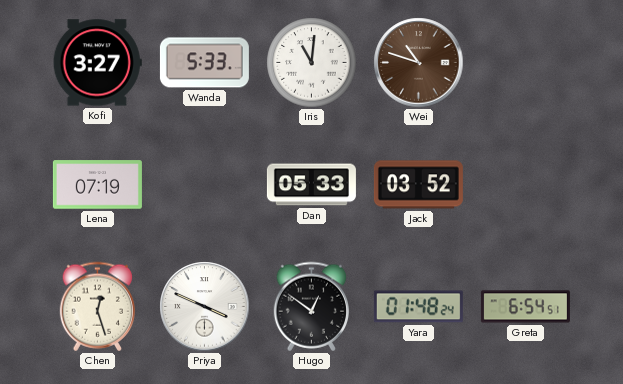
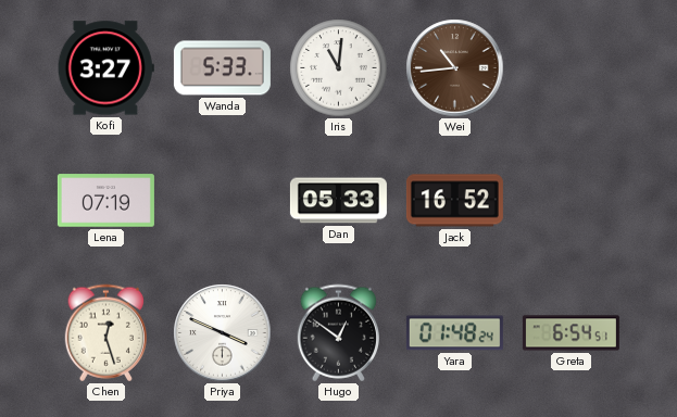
Wei: 10:48 -> 10:44 (455, 68)
Jack: 03:52 -> 16:52 (454, 201)
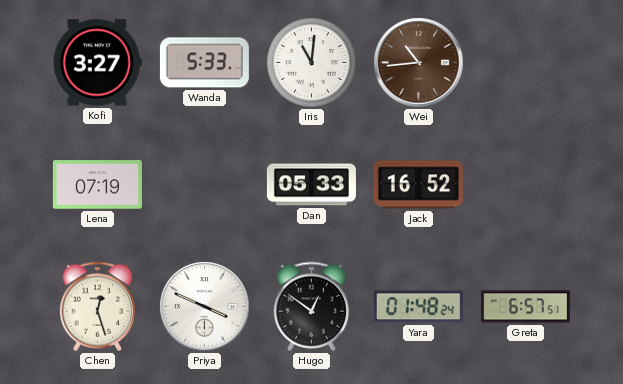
Greta: 6:54 -> 6:57 (525, 307)
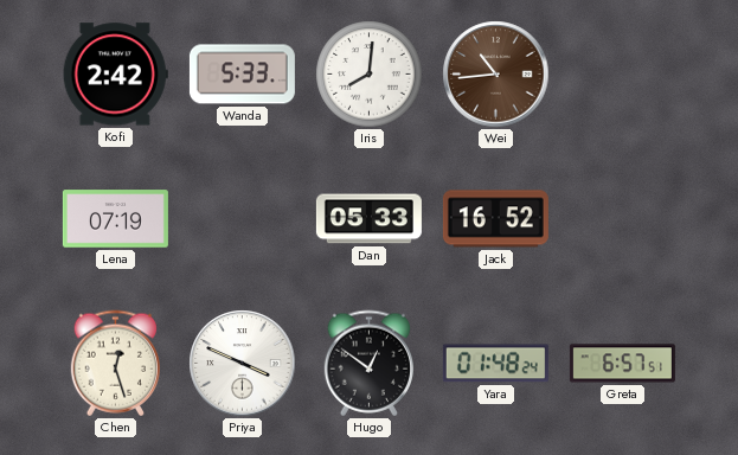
Kofi: 3:27 -> 2:42 (115, 75)
Iris: 11:01 -> 8:01 (370, 75)
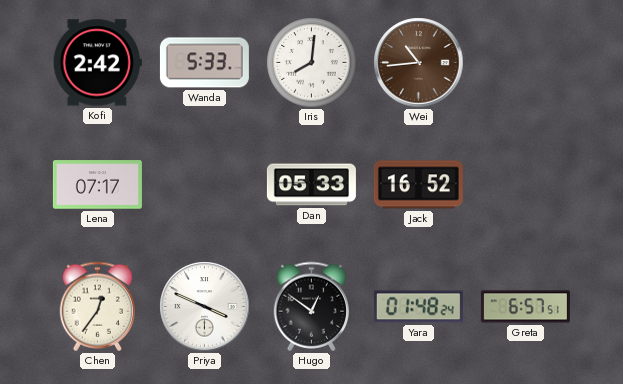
Lena: 07:19 -> 07:17 (97, 185)
Chen: 12:27 -> 12:36 (97, 307)
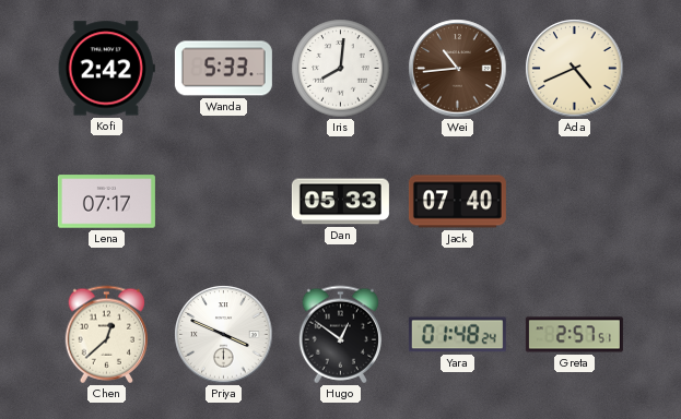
Ada: none -> 4:41 (575, 69)
Jack: 16:52 -> 07:40 (457, 202)
Chen: 12:36 -> 12:38 (106, 335)
Greta: 6:57 -> 2:57 (574, 335)
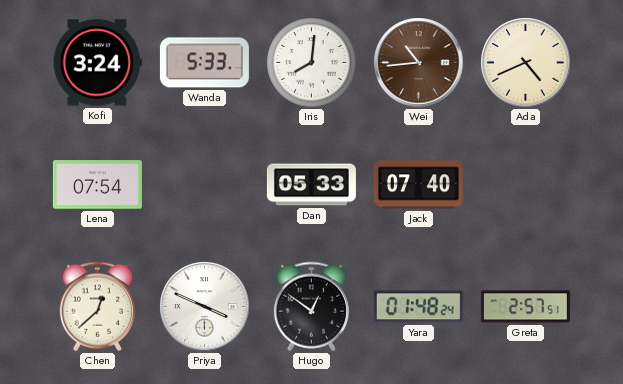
Kofi: 2:42 -> 3:24 (97, 63)
Lena: 07:17 -> 07:54 (97, 185)
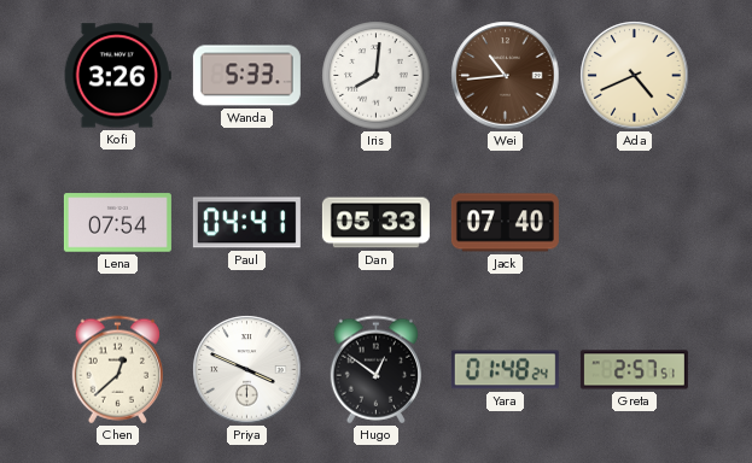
Kofi: 3:24 -> 3:26 (117, 76)
Paul: none -> 04:41 (246, 223)
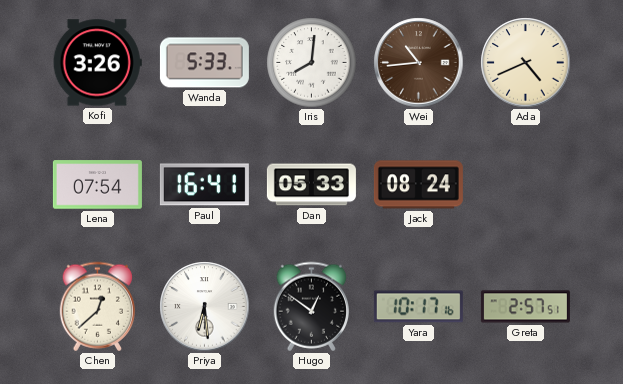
Paul: 04:41 -> 16:41 (204, 185)
Jack: 07:40 -> 08:24 (418, 185)
Priya: 3:49 -> 6:29 (205, 307)
Yara: 01:48 -> 10:17 (418, 307)
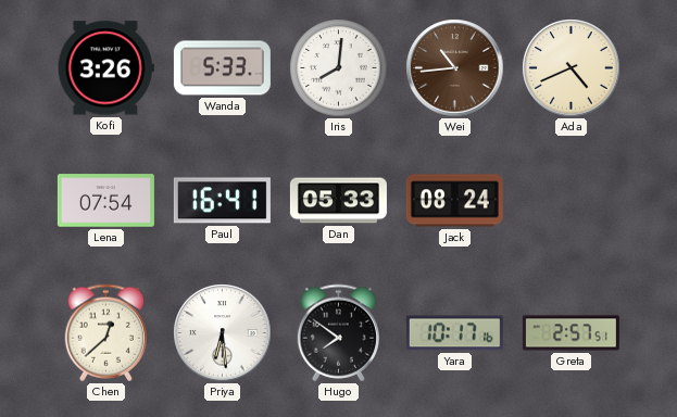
Hugo: 12:51 -> 7:51 (338, 333)
